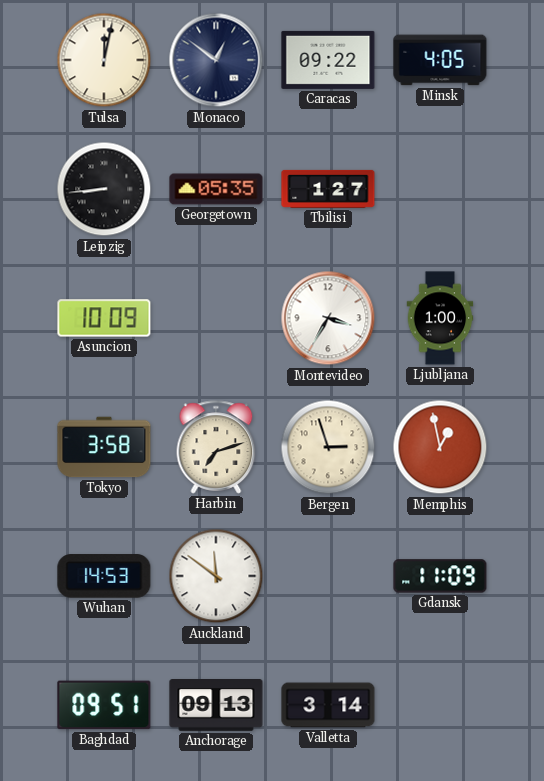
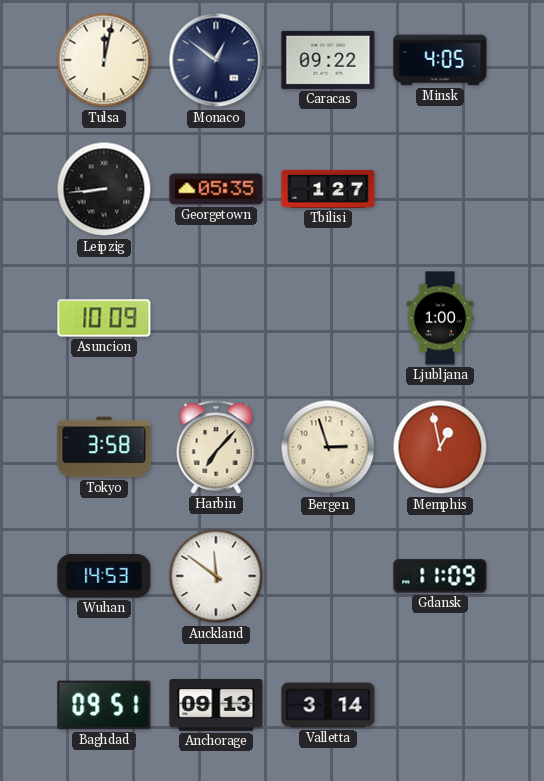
Montevideo: 3:35 -> none (328, 318)
Harbin: 7:12 -> 7:07 (216, 447)
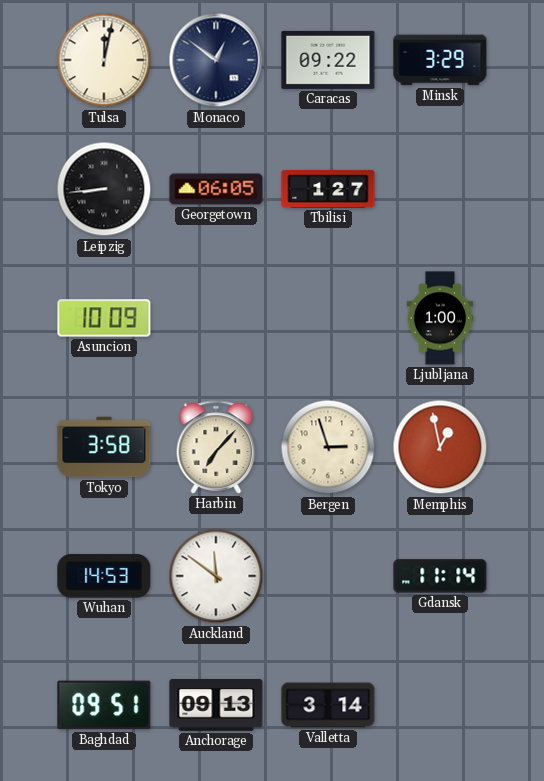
Minsk: 4:05 -> 3:29 (440, 60)
Georgetown: 05:35 -> 06:05 (216, 189)
Gdansk: 11:09 -> 11:14 (440, 576)
